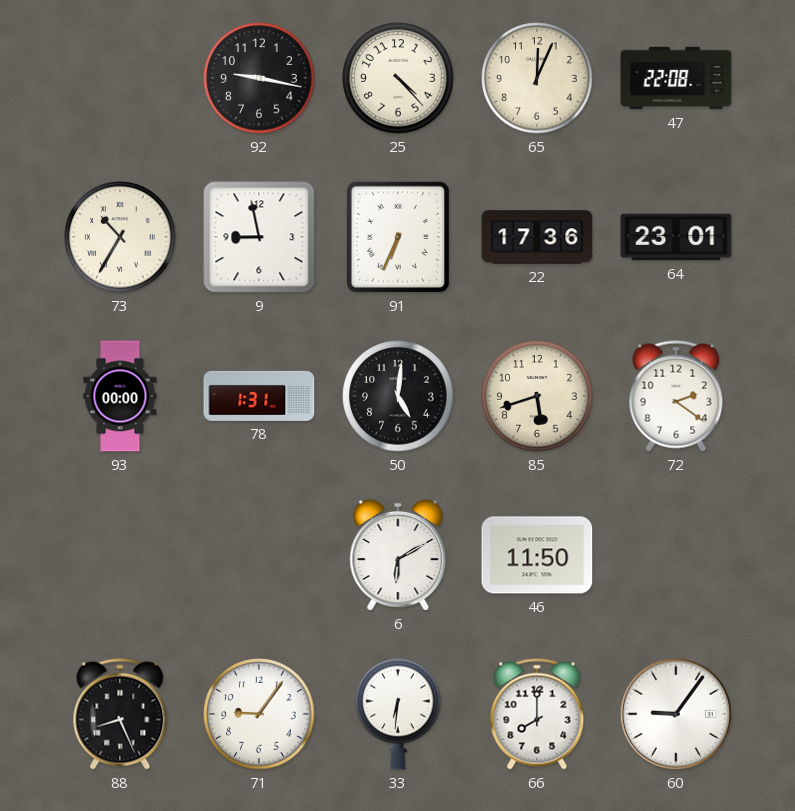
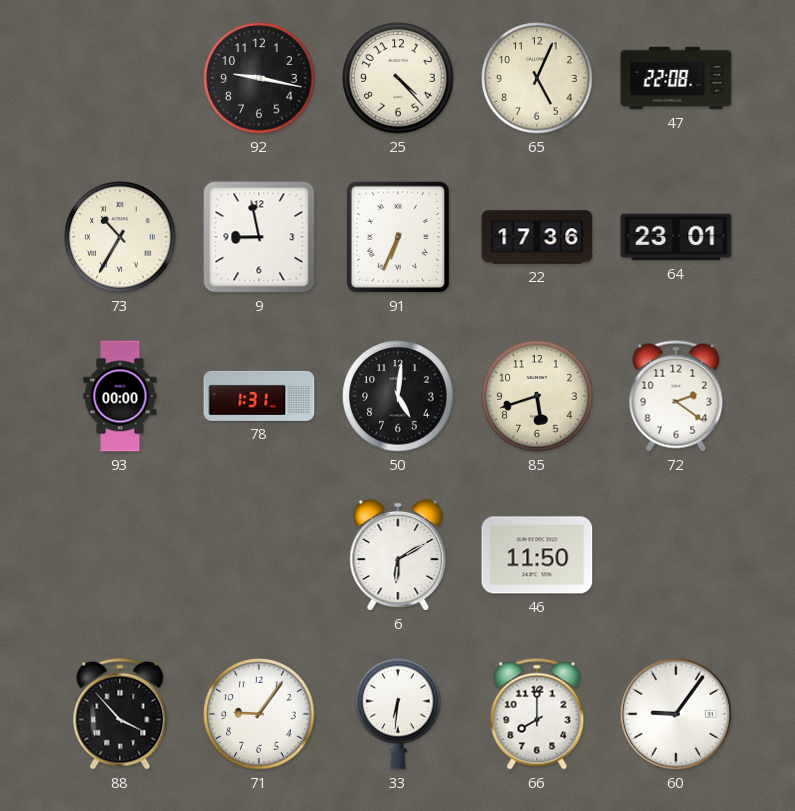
65: 12:04 -> 5:04 (537, 78)
88: 8:26 -> 3:53 (120, 714)
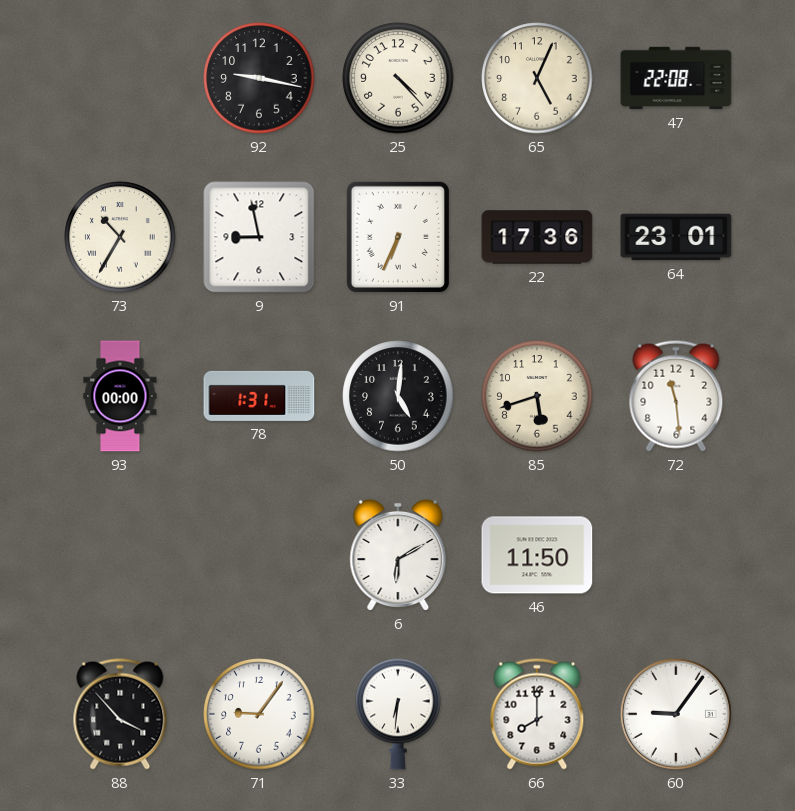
72: 2:21 -> 11:29 (676, 396)
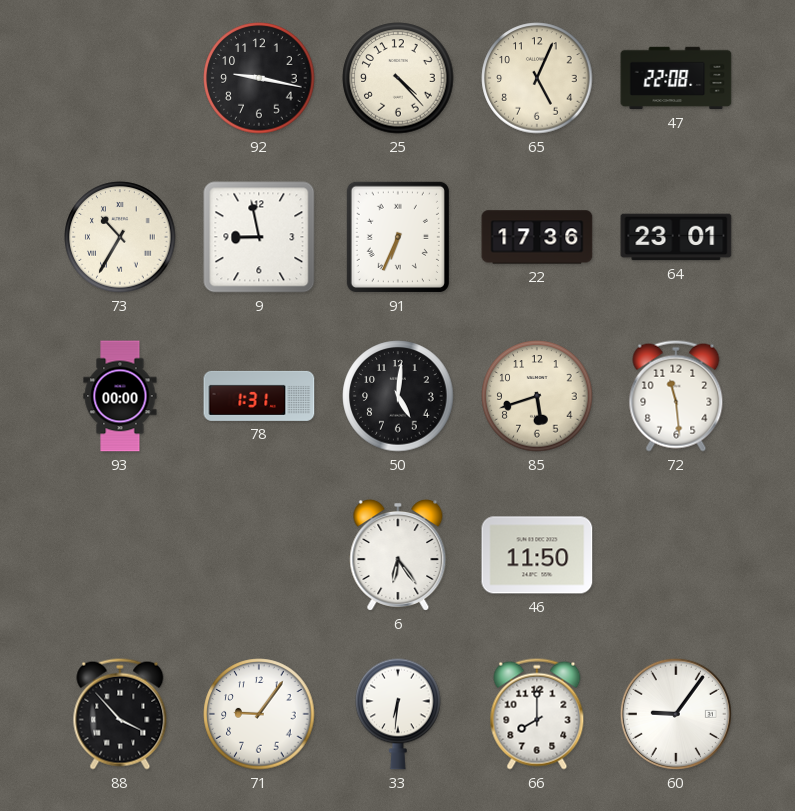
6: 6:10 -> 6:24 (398, 556)
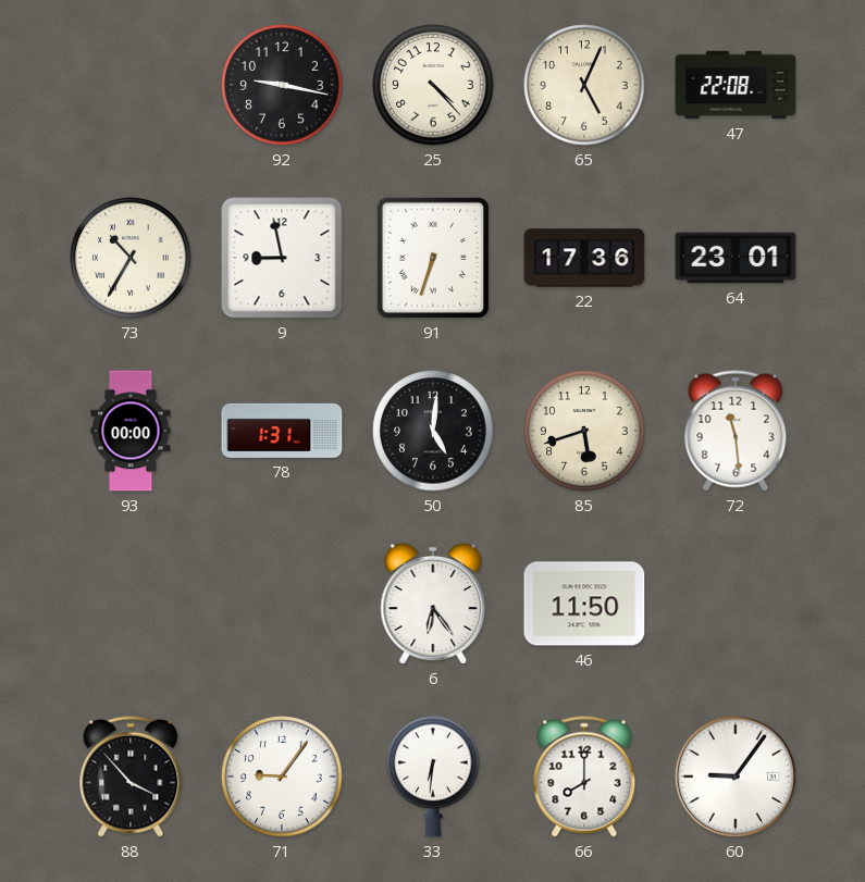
91: 6:34 -> 6:33 (433, 258)
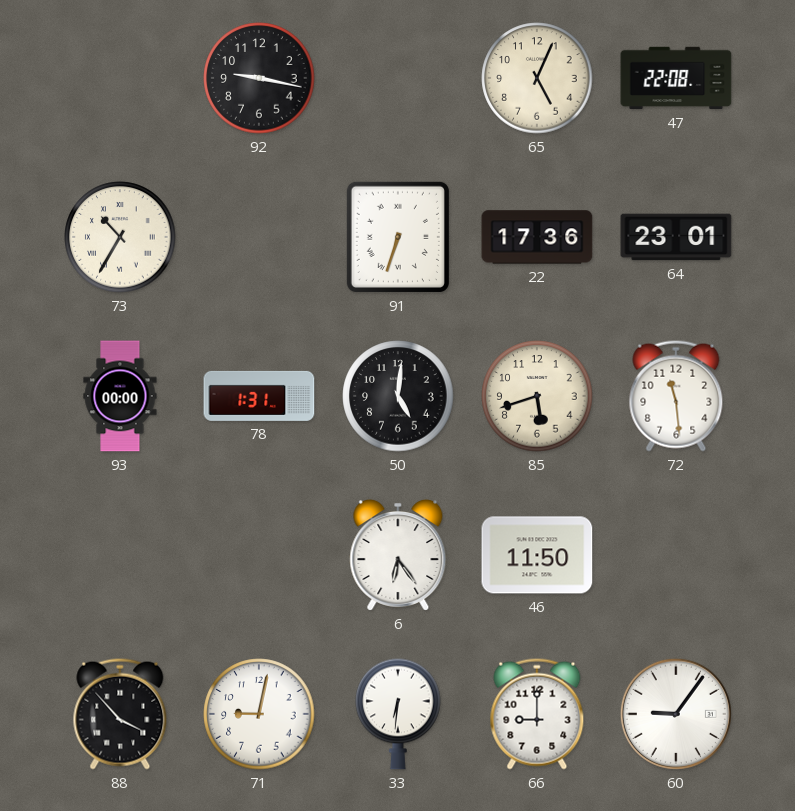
25: 4:23 -> none (433, 85)
9: 8:58 -> none (282, 258)
71: 9:06 -> 9:02 (259, 714)
66: 8:00 -> 9:00 (537, 714)
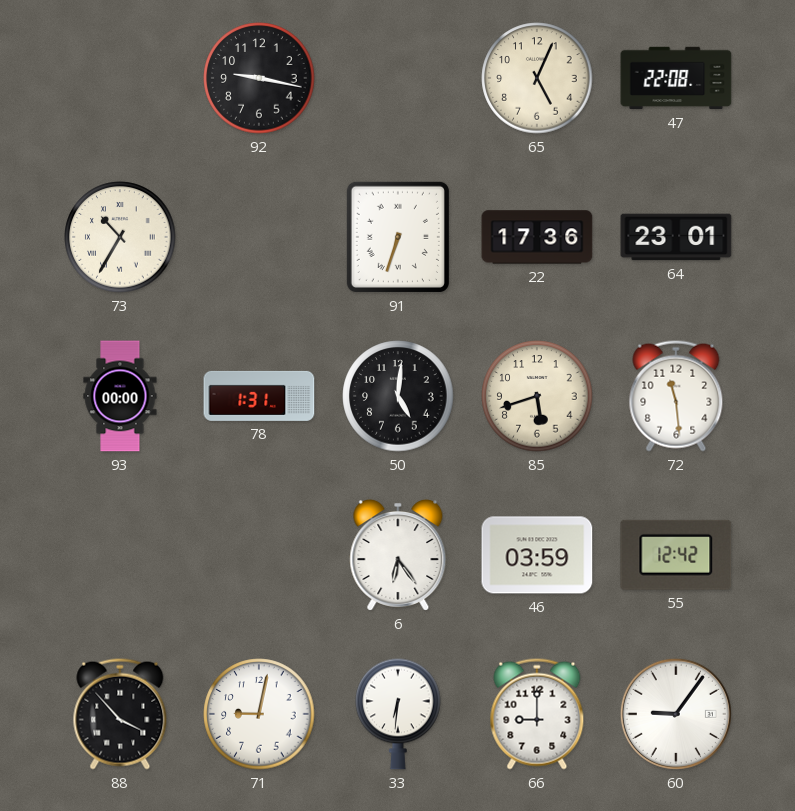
46: 11:50 -> 03:59 (537, 555)
55: none -> 12:42 (676, 555)
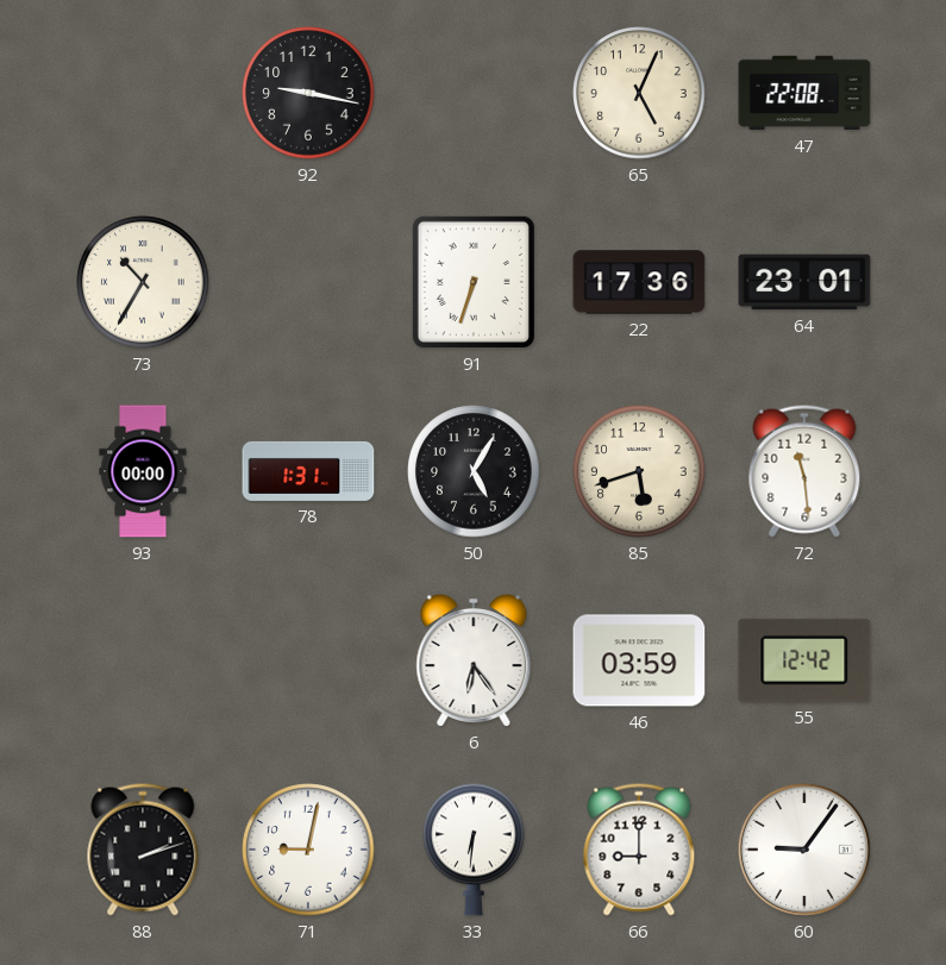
50: 5:01 -> 5:05 (474, 471)
88: 3:53 -> 2:12 (143, 850)
